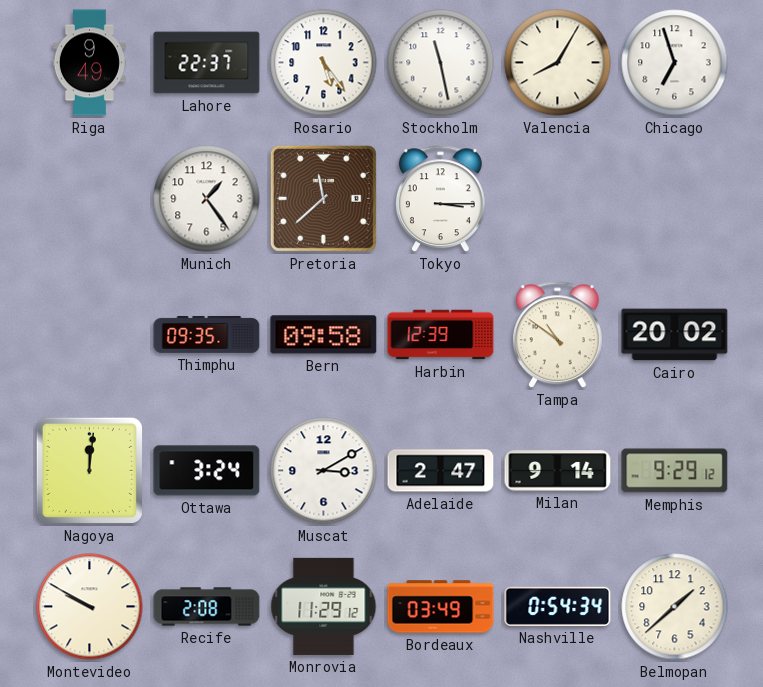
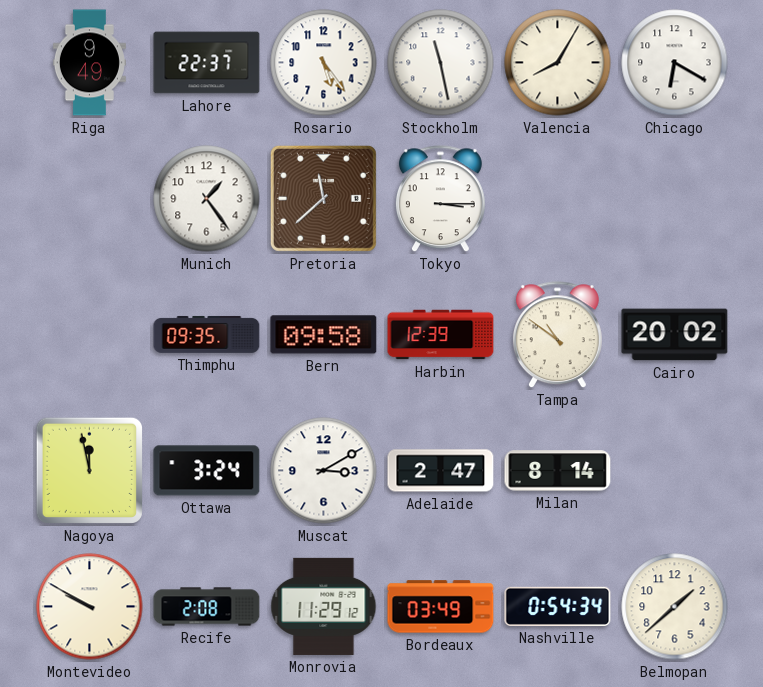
Chicago: 6:57 -> 6:20 (675, 63)
Nagoya: 12:01 -> 11:58 (89, 470)
Milan: 9:14 -> 8:14 (558, 471)
Memphis: 9:29 -> none (675, 471)
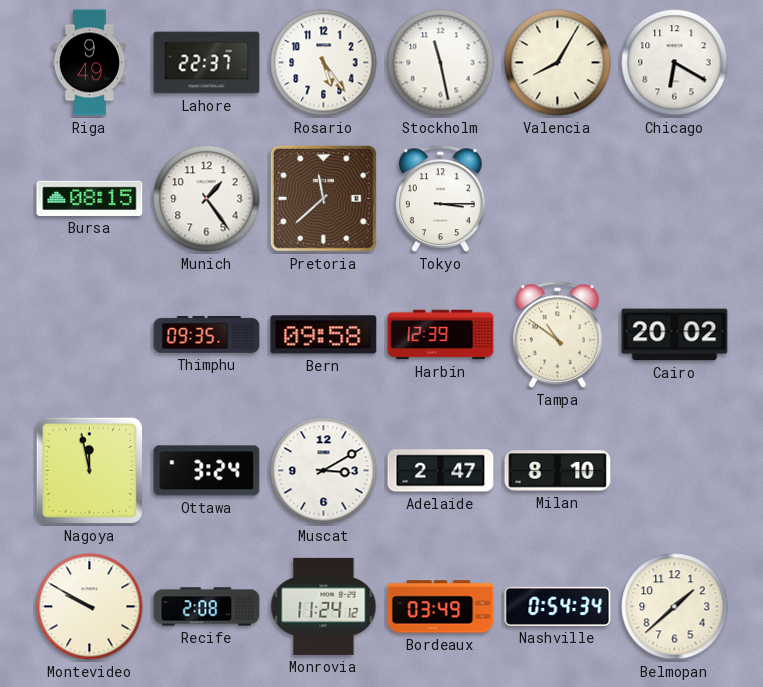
Bursa: none -> 08:15 (90, 198)
Milan: 8:14 -> 8:10 (558, 471)
Monrovia: 11:29 -> 11:24 (324, 606)
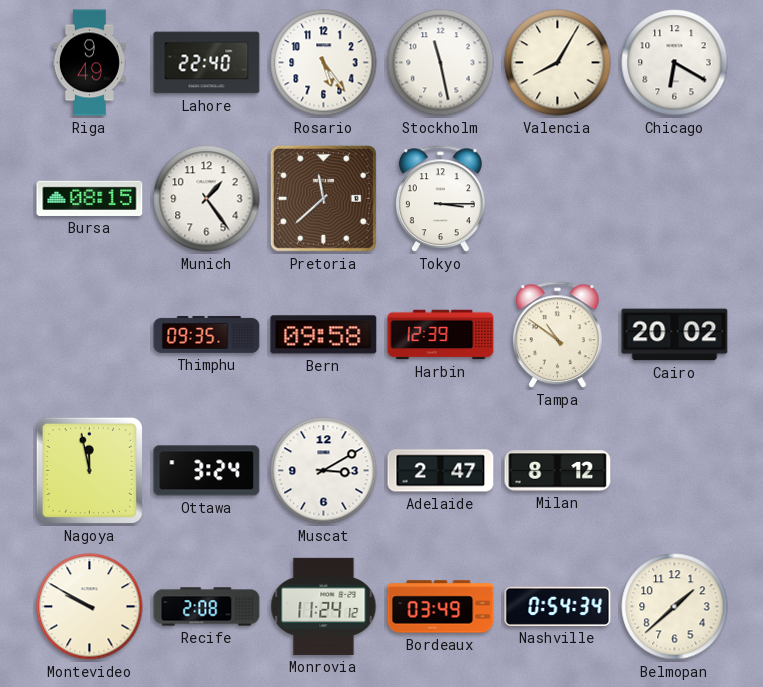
Lahore: 22:37 -> 22:40 (207, 63)
Milan: 8:10 -> 8:12 (558, 471)
